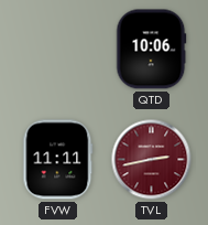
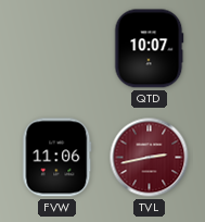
QTD: 10:06 -> 10:07 (150, 49)
FVW: 11:11 -> 11:06 (57, 158)
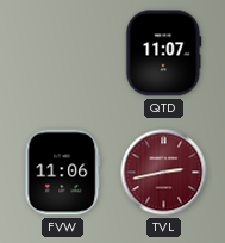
QTD: 10:07 -> 11:07 (164, 54)
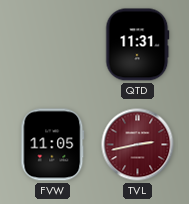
QTD: 11:07 -> 11:31 (138, 45)
FVW: 11:06 -> 11:05 (53, 145)
